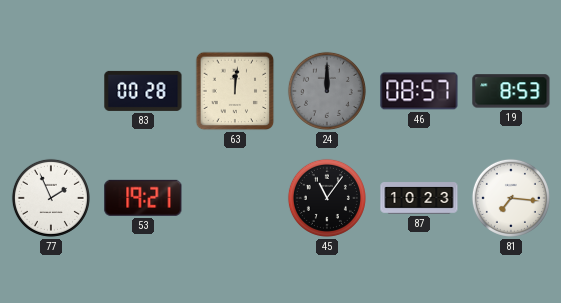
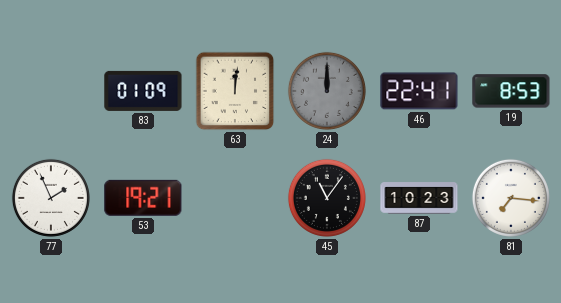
83: 00:28 -> 01:09 (143, 91)
46: 08:57 -> 22:41 (419, 91)
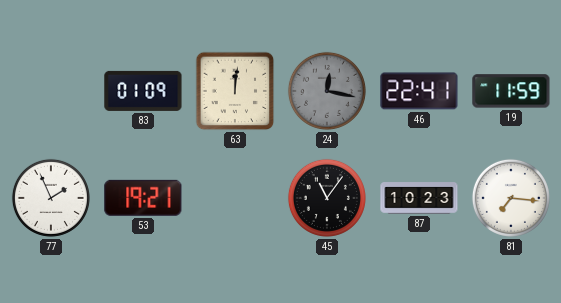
24: 12:00 -> 12:17 (327, 91)
19: 8:53 -> 11:59 (511, 91)
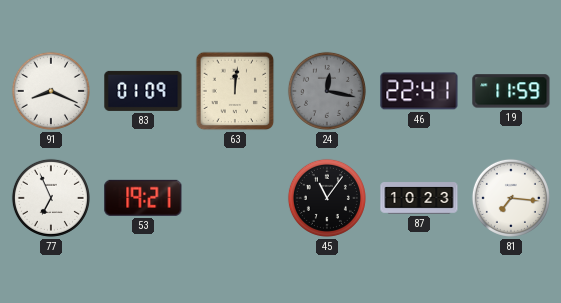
91: none -> 8:19 (51, 91)
77: 1:56 -> 6:56 (51, 198)
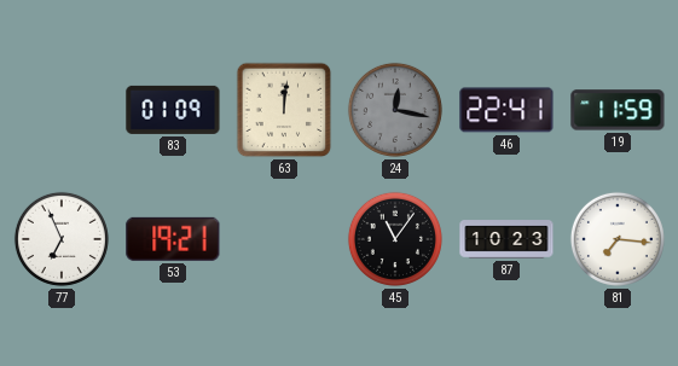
91: 8:19 -> none (51, 91)
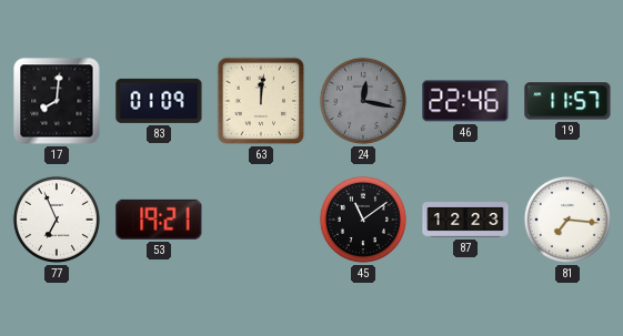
17: none -> 8:01 (57, 101)
46: 22:41 -> 22:46 (465, 101)
19: 11:59 -> 11:57 (567, 101)
45: 11:06 -> 11:09 (363, 220)
87: 10:23 -> 12:23 (465, 220)
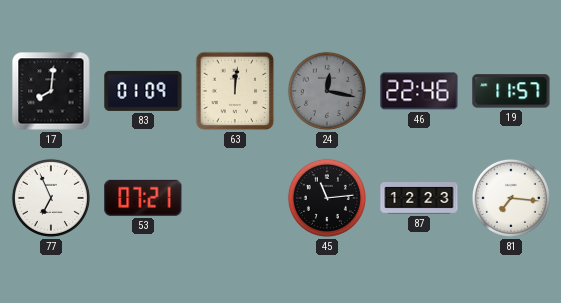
53: 19:21 -> 07:21 (143, 198)
45: 11:09 -> 11:14 (327, 198)
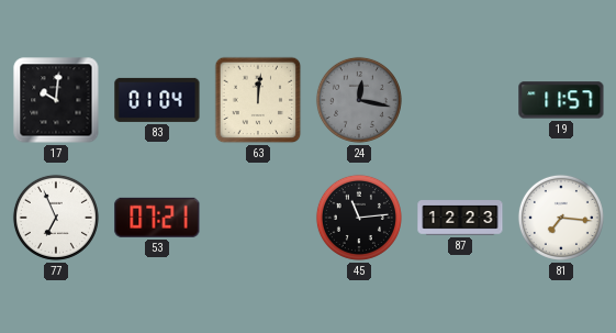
17: 8:01 -> 10:01 (56, 100)
83: 01:09 -> 01:04 (157, 100)
46: 22:46 -> none (419, 91)
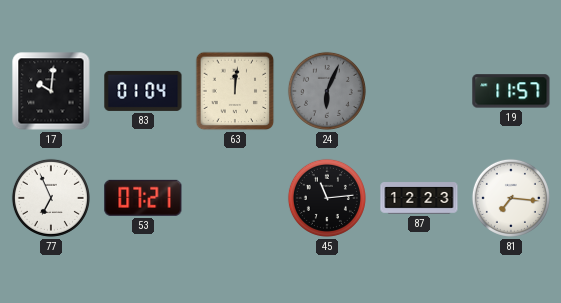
24: 12:17 -> 6:04 (327, 91)
